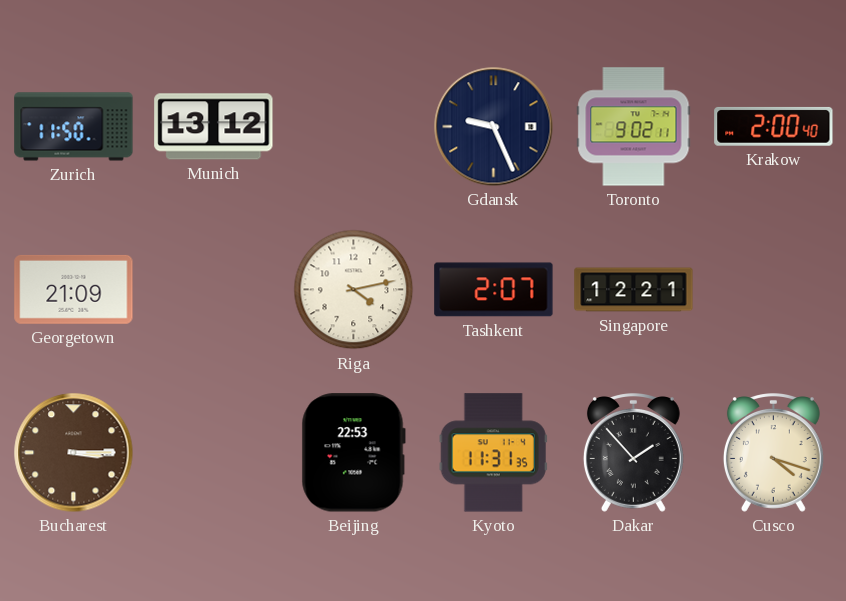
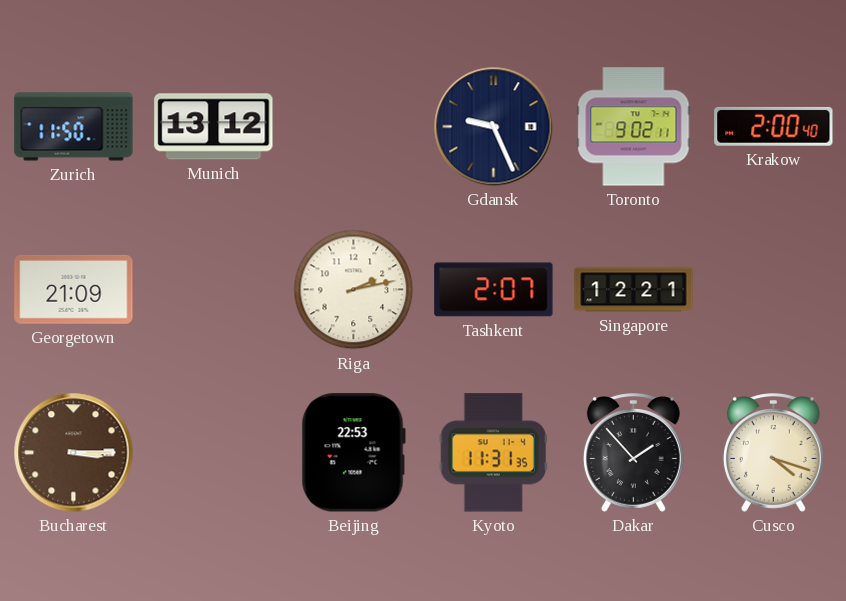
Riga: 4:13 -> 2:13 (354, 290)
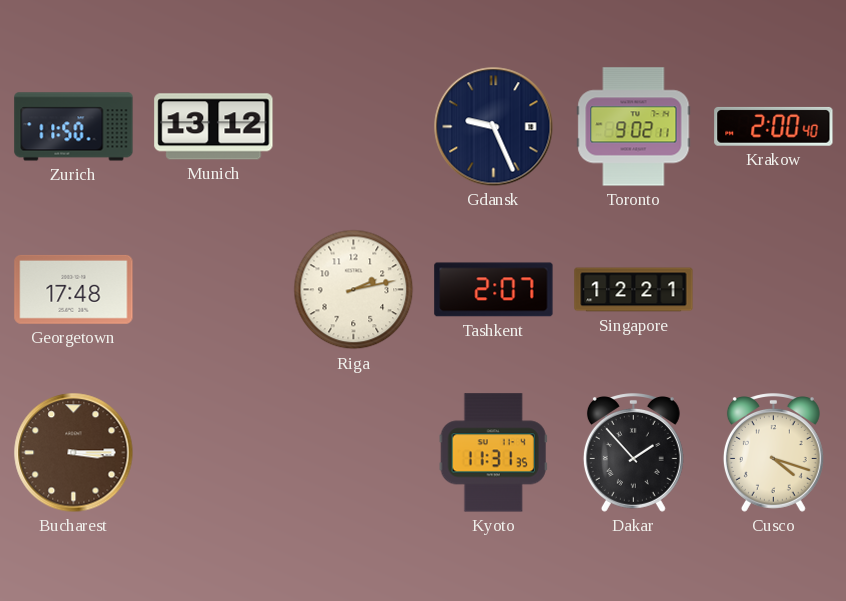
Georgetown: 21:09 -> 17:48 (74, 289)
Beijing: 22:53 -> none (353, 453)
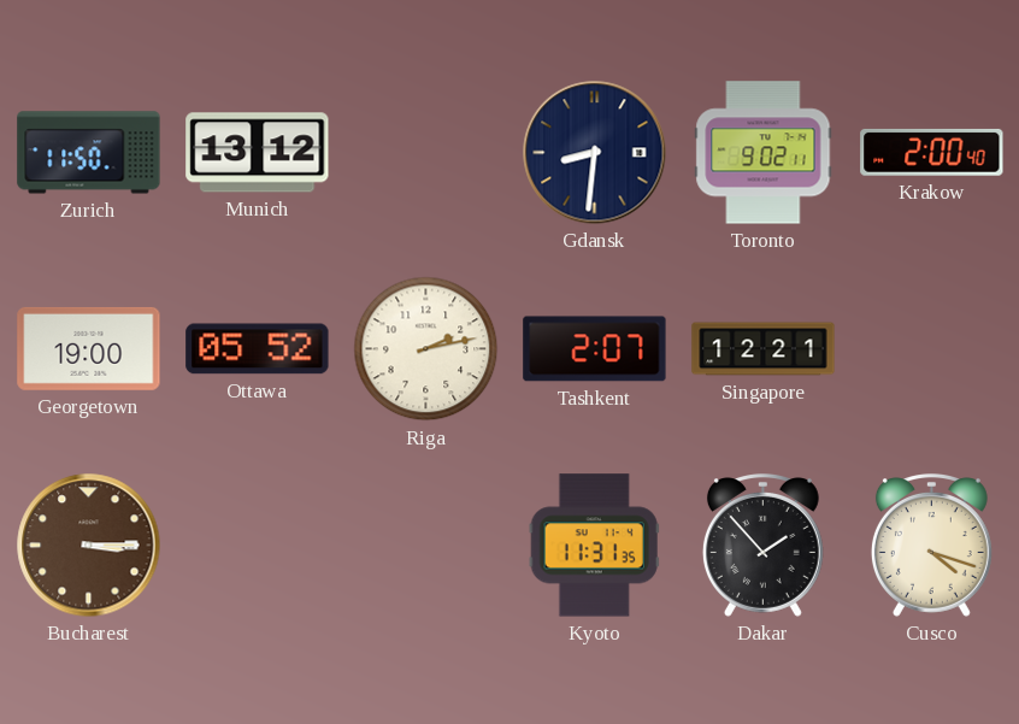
Gdansk: 9:26 -> 8:31 (595, 153)
Georgetown: 17:48 -> 19:00 (89, 348)
Ottawa: none -> 05:52 (258, 349)
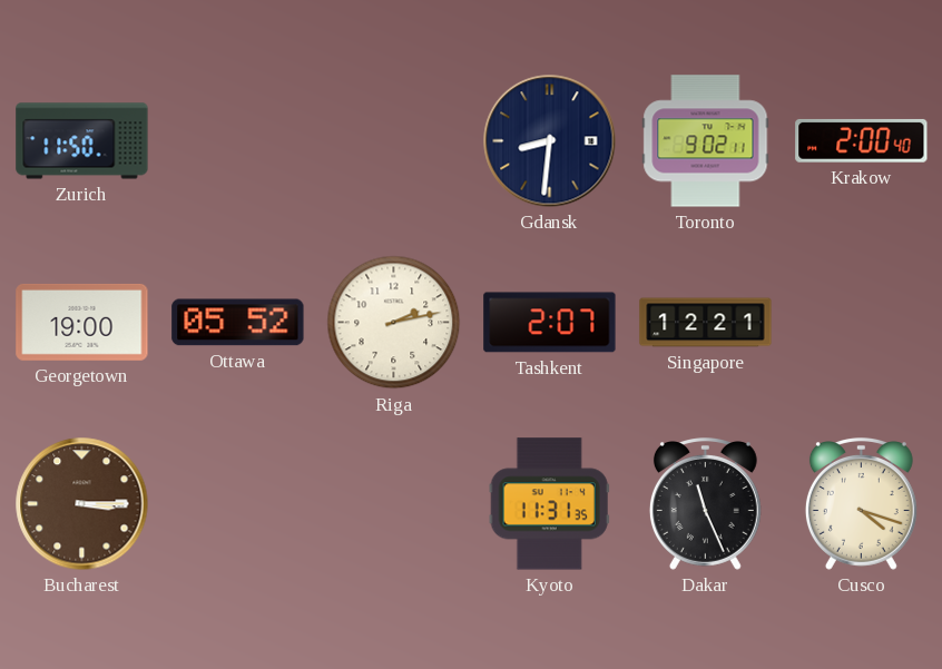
Munich: 13:12 -> none (258, 153)
Dakar: 1:53 -> 11:26 (705, 504)
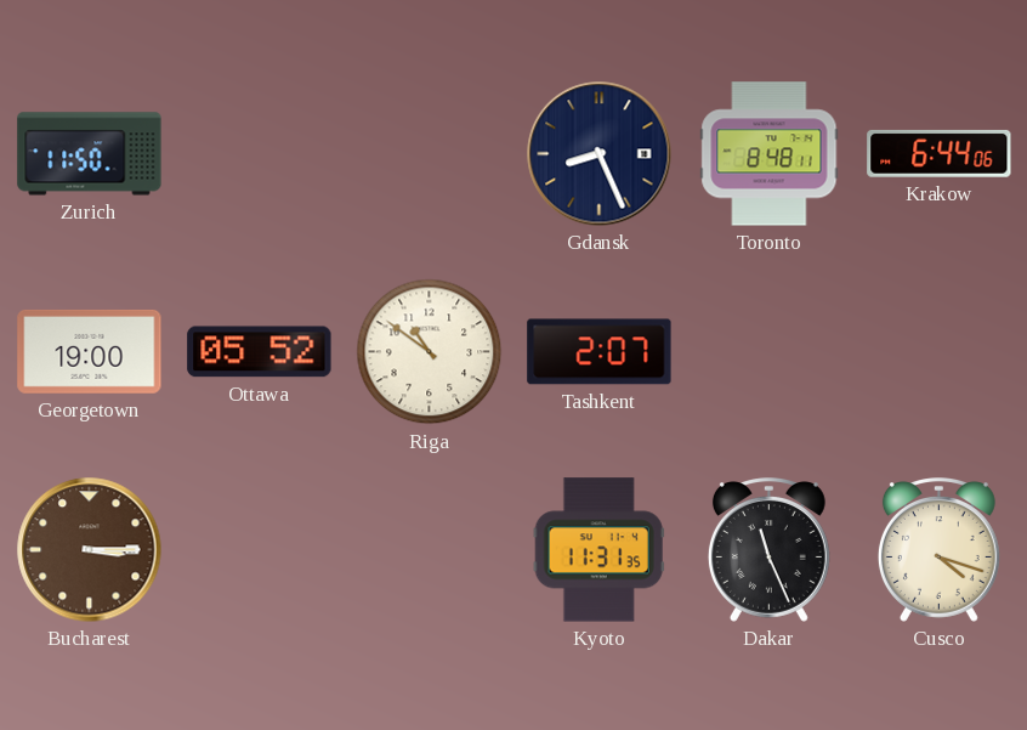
Gdansk: 8:31 -> 8:26 (600, 154)
Toronto: 9:02 -> 8:48 (770, 154)
Krakow: 2:00 -> 6:44 (940, 153)
Riga: 2:13 -> 10:51 (430, 352)
Singapore: 12:21 -> none (706, 323)
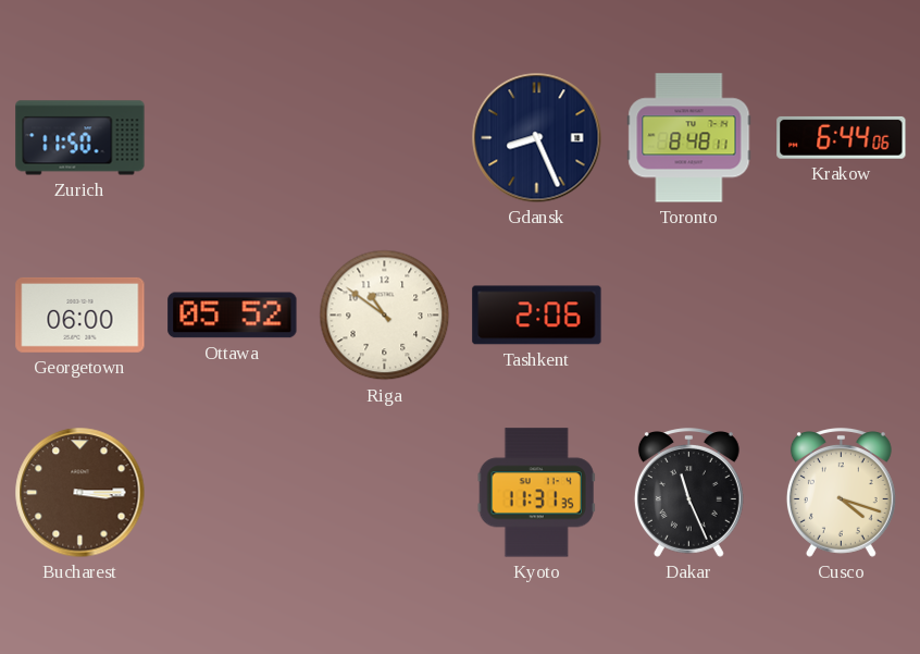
Georgetown: 19:00 -> 06:00 (80, 314)
Tashkent: 2:07 -> 2:06 (537, 316)
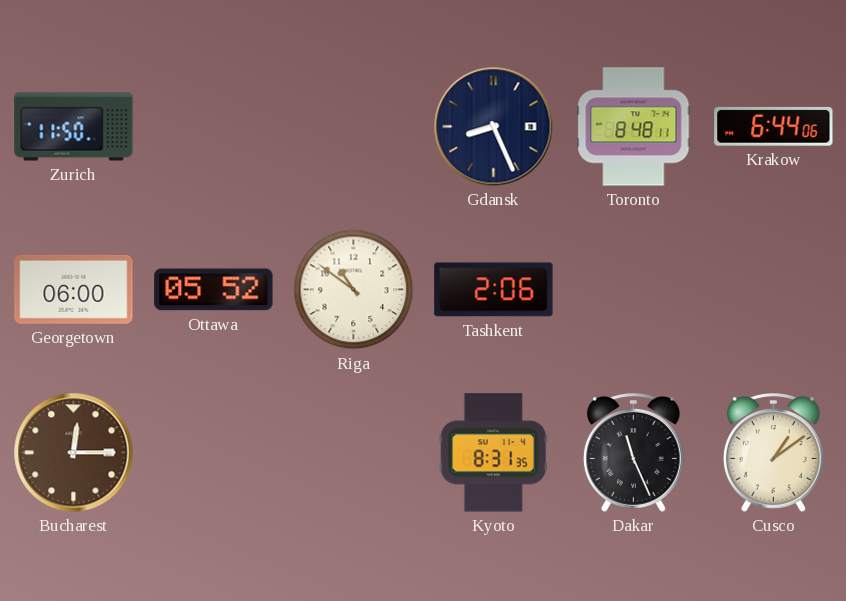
Bucharest: 3:15 -> 12:15 (74, 453)
Kyoto: 11:31 -> 8:31 (493, 453)
Cusco: 4:18 -> 1:09 (773, 453)
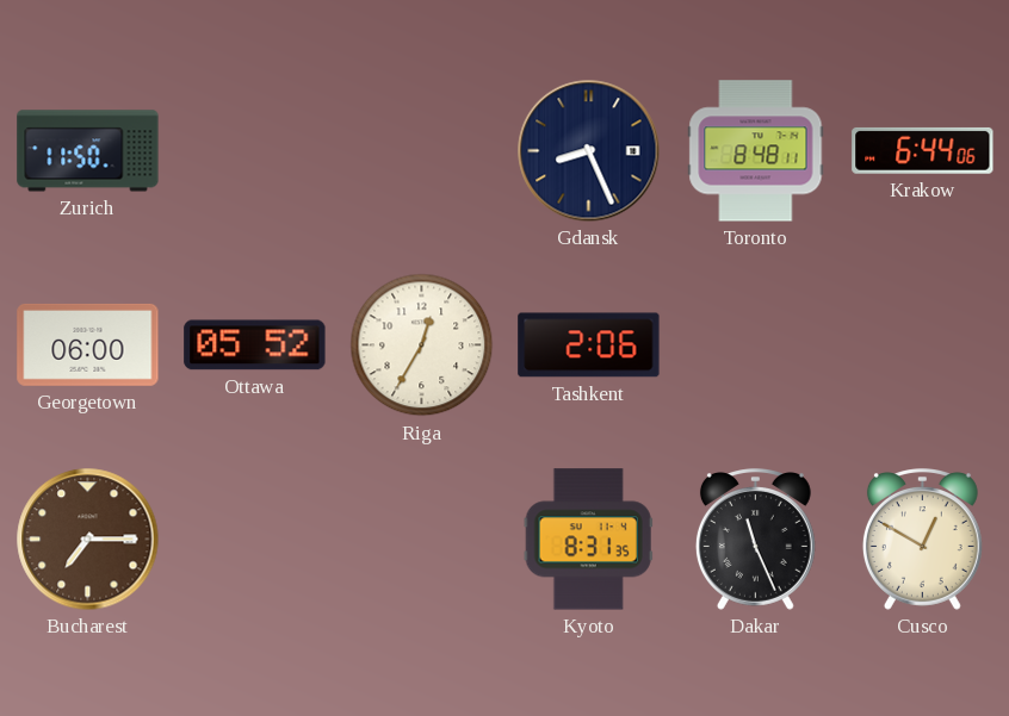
Riga: 10:51 -> 12:35 (422, 345)
Bucharest: 12:15 -> 7:15 (88, 540)
Cusco: 1:09 -> 12:50 (922, 540)
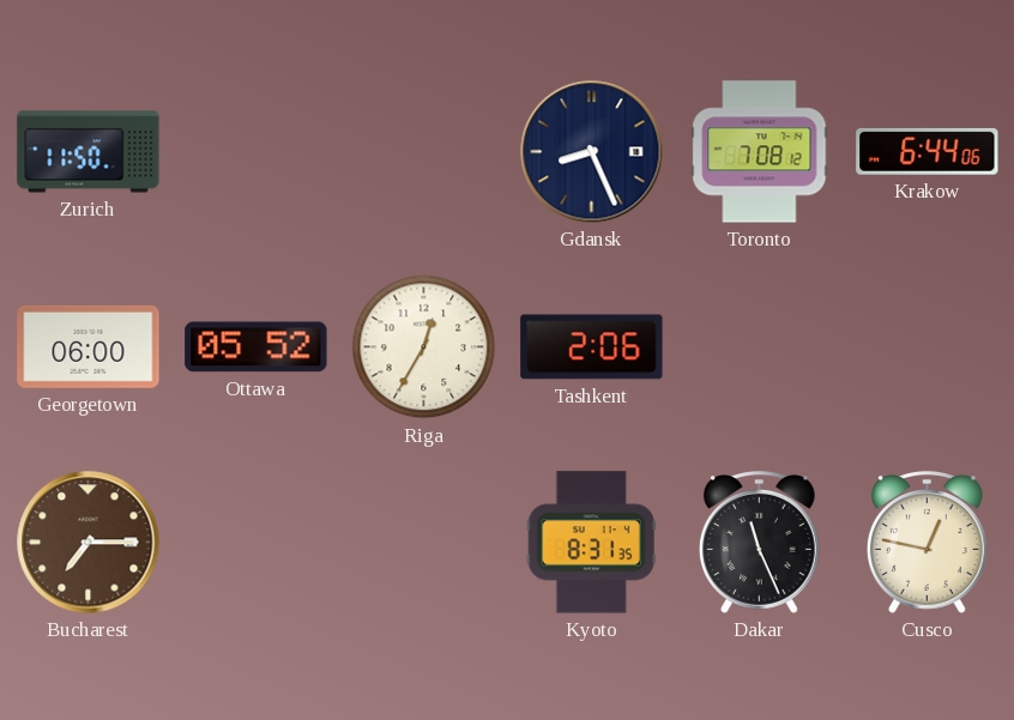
Toronto: 8:48 -> 7:08 (760, 152)
Cusco: 12:50 -> 12:47 (927, 543)
